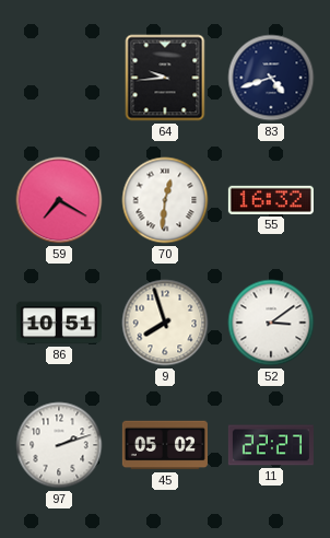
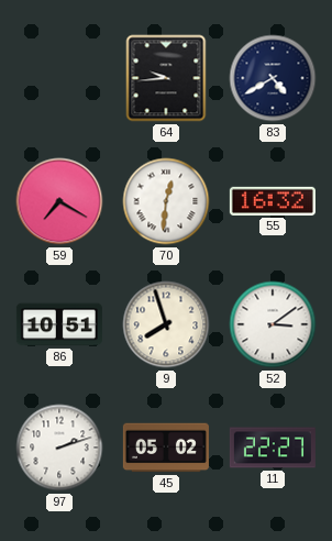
83: 4:42 -> 4:40 (273, 78)
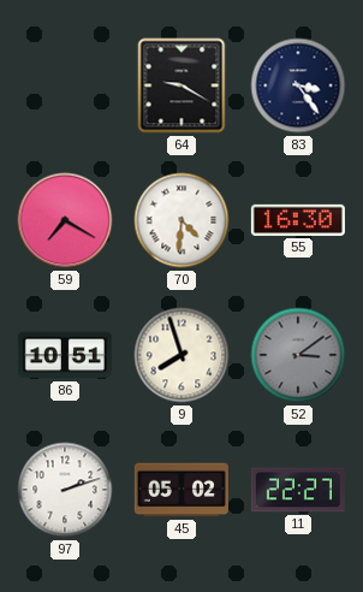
64: 9:44 -> 9:20 (181, 85)
83: 4:40 -> 3:24 (298, 85)
70: 12:31 -> 4:31 (181, 220)
55: 16:32 -> 16:30 (298, 220)
52 dial: white -> grey (298, 355)
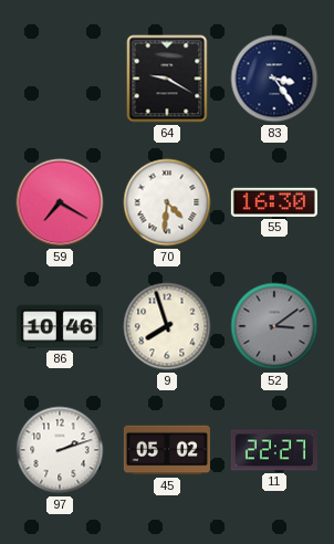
86: 10:51 -> 10:46 (60, 326)
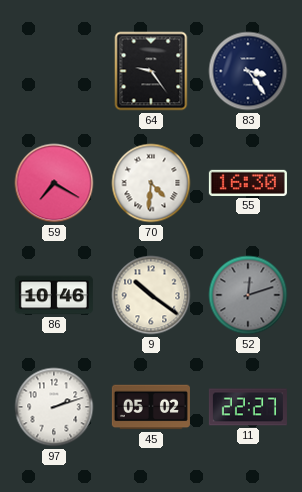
64: 9:20 -> 9:24 (151, 71)
9: 7:57 -> 10:21 (151, 295)
52: 3:09 -> 12:12 (248, 295)
